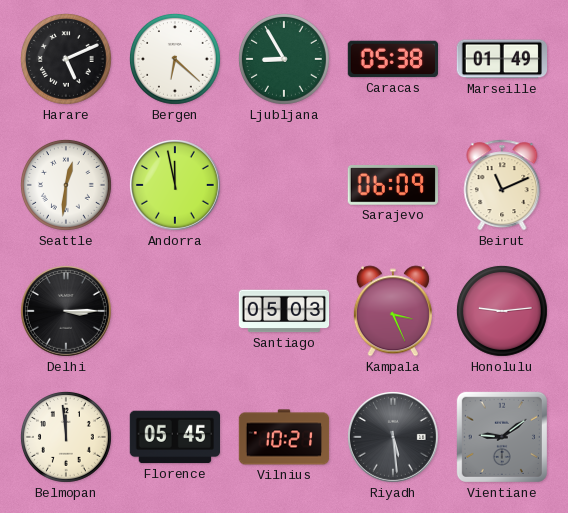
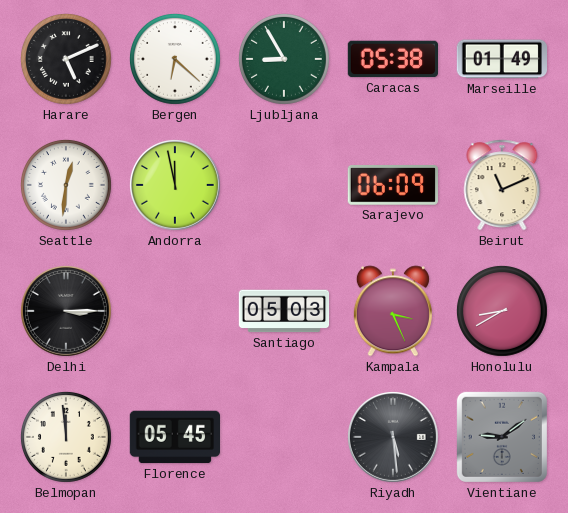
Honolulu: 9:14 -> 8:40 (502, 311)
Vilnius: 10:21 -> none (284, 437)
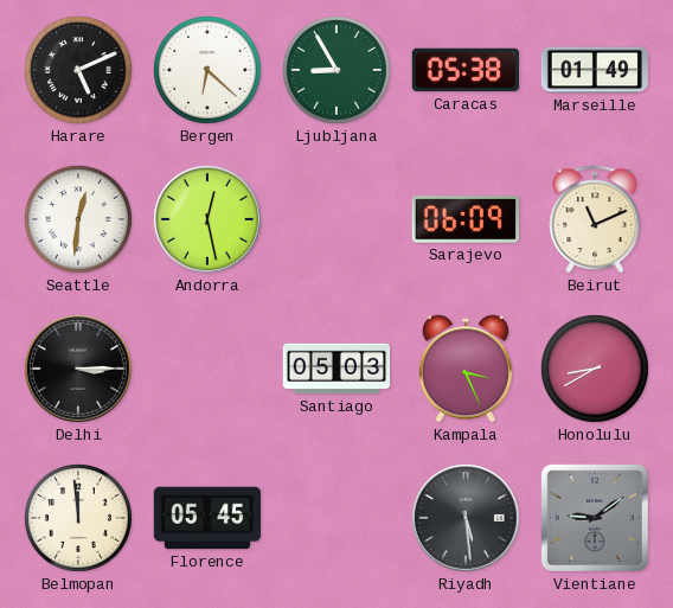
Andorra: 11:58 -> 12:28 (207, 219)
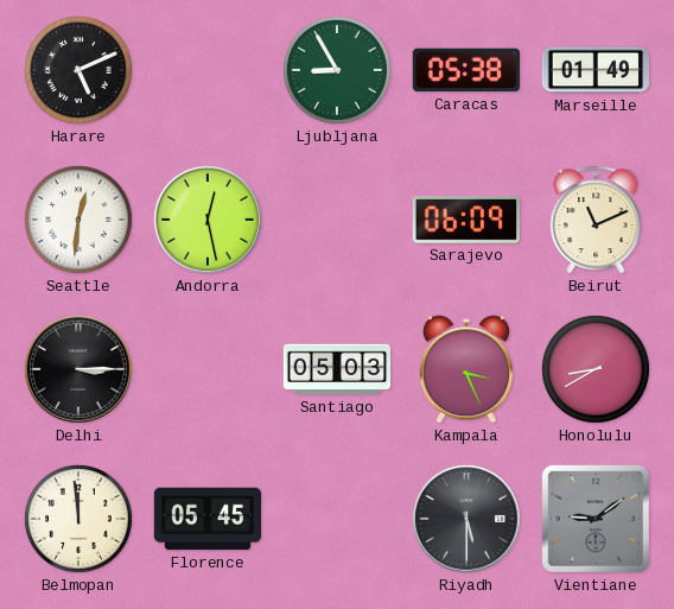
Bergen: 6:22 -> none (207, 70)
Riyadh: 5:29 -> 5:30 (466, 519)
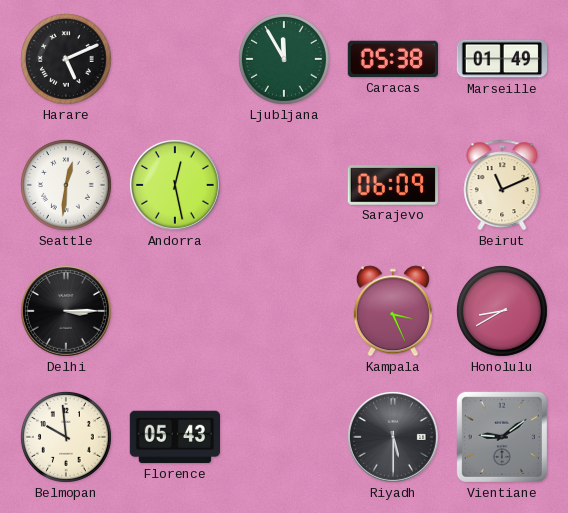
Ljubljana: 8:55 -> 11:55 (284, 59)
Santiago: 05:03 -> none (337, 369)
Belmopan: 11:59 -> 9:59 (66, 437)
Florence: 05:45 -> 05:43 (174, 437)
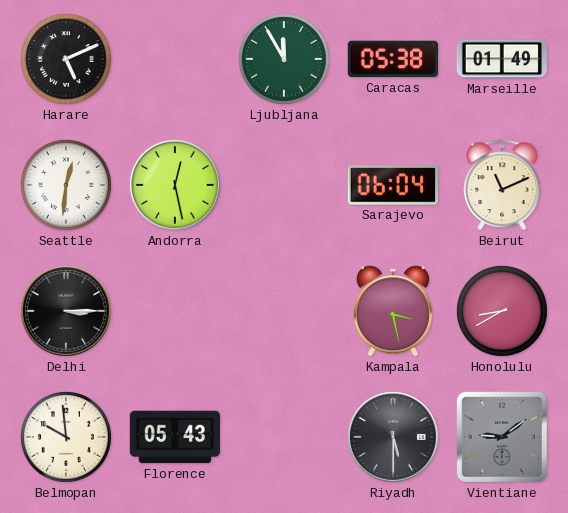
Sarajevo: 06:09 -> 06:04 (392, 186)
Kampala: 3:26 -> 3:28 (393, 311)
